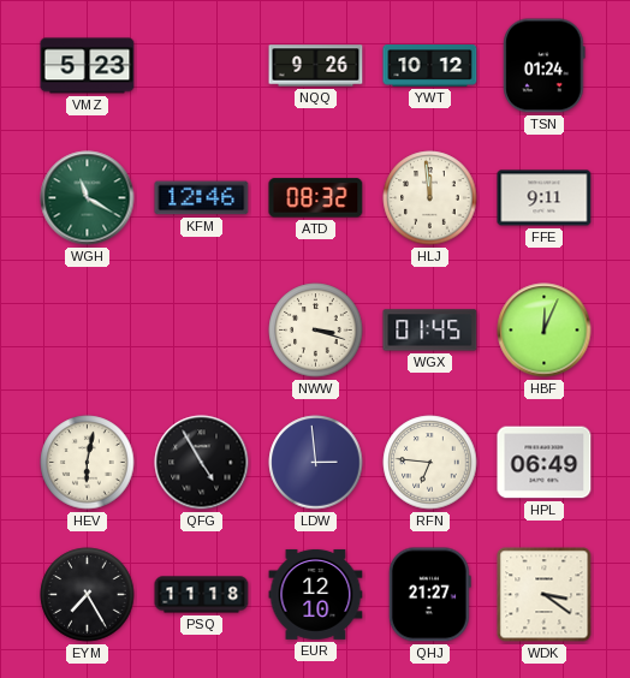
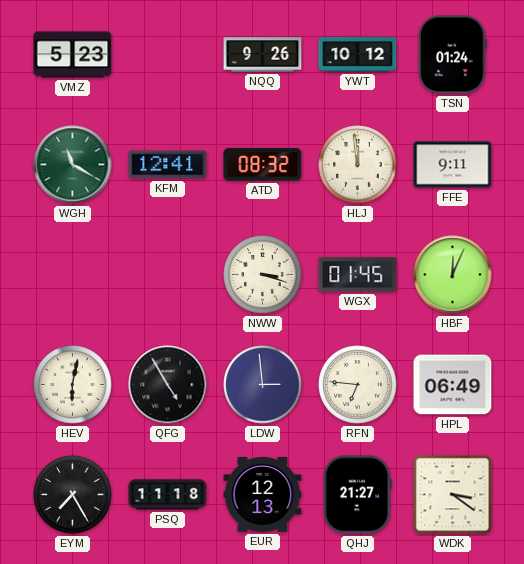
KFM: 12:46 -> 12:41 (168, 165)
EUR: 12:10 -> 12:13 (263, 494)
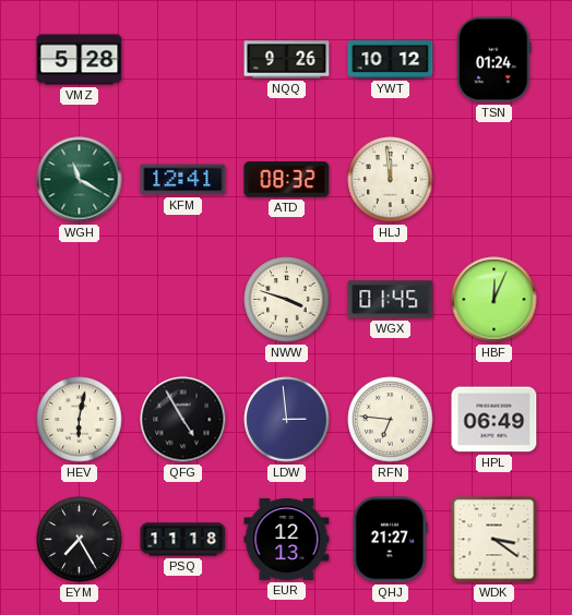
VMZ: 5:23 -> 5:28 (80, 60)
FFE: 9:11 -> none (453, 165)
NWW: 3:18 -> 3:48 (287, 300)
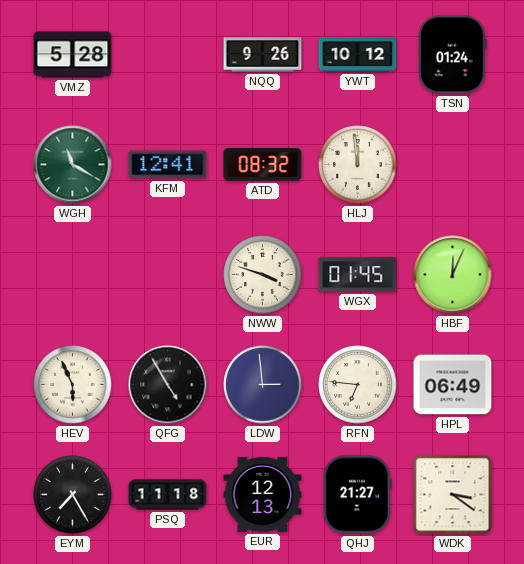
HEV: 6:02 -> 5:56 (73, 385)
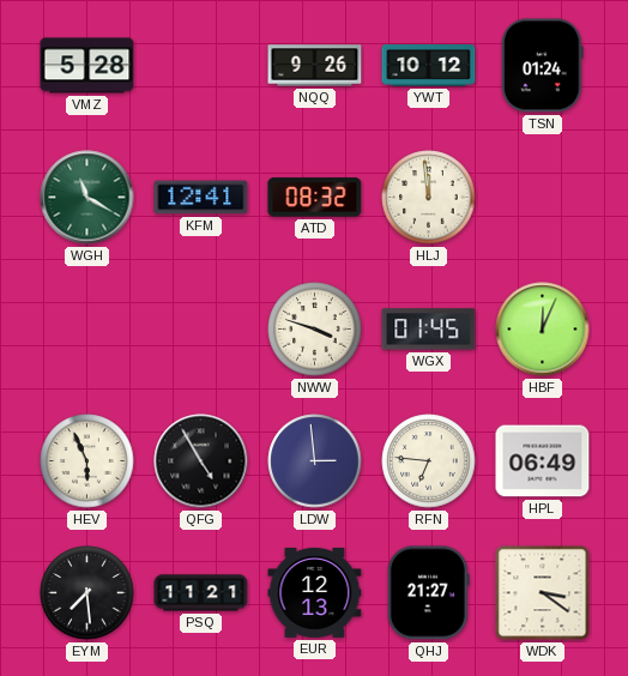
EYM: 7:25 -> 7:29 (87, 593)
PSQ: 11:18 -> 11:21 (201, 593)
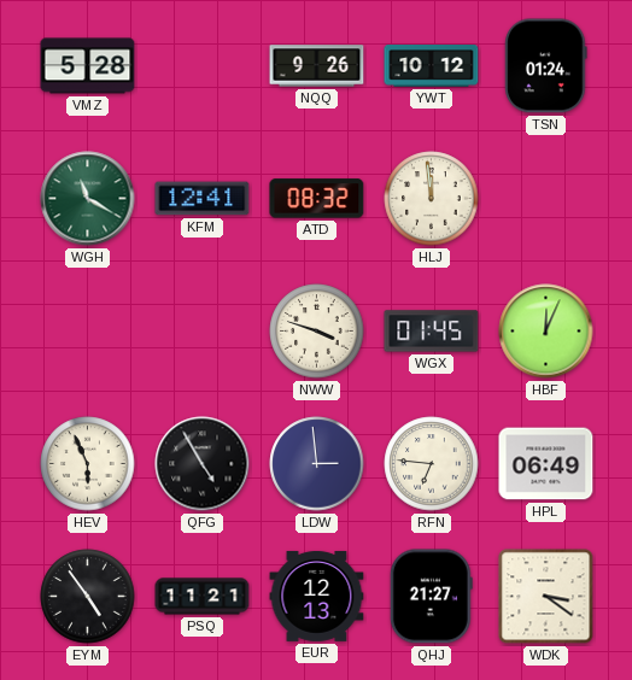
EYM: 7:29 -> 4:54 (88, 597)
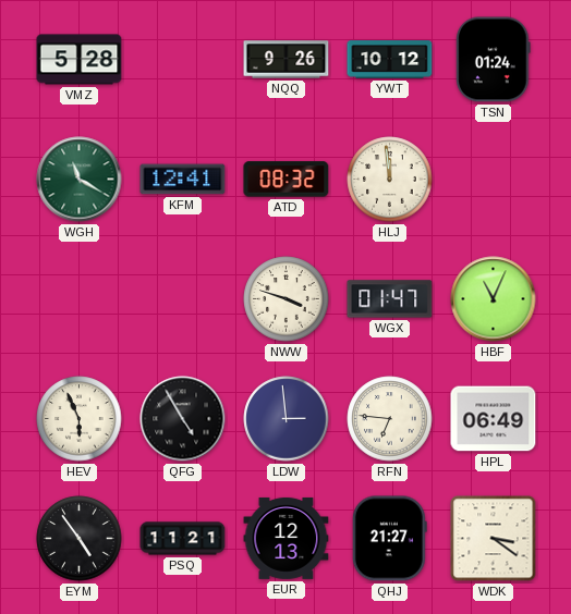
WGX: 01:45 -> 01:47 (390, 299)
HBF: 12:04 -> 11:04 (494, 299)
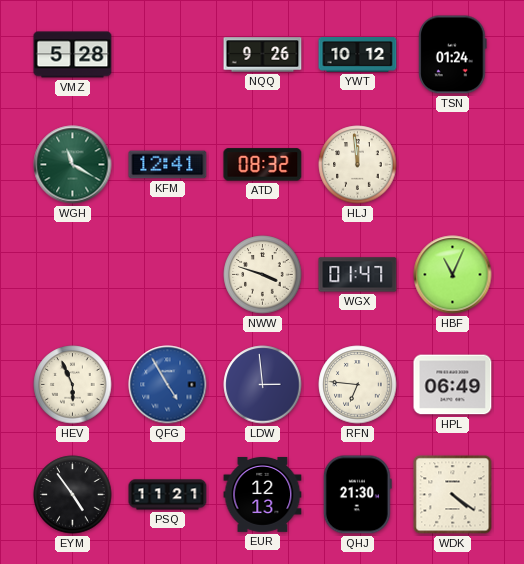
QFG dial: black -> blue (168, 385)
QHJ: 21:27 -> 21:30 (357, 495)
WDK: 3:21 -> 4:21 (453, 495)
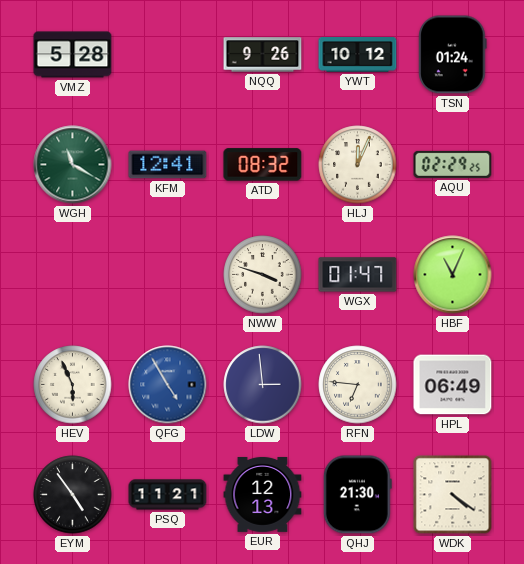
HLJ: 11:59 -> 12:04 (358, 165)
AQU: none -> 02:29 (453, 164)
